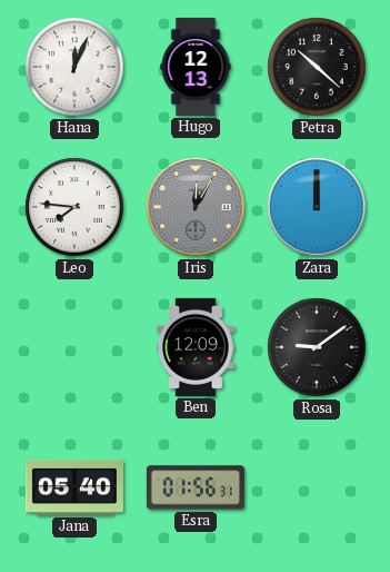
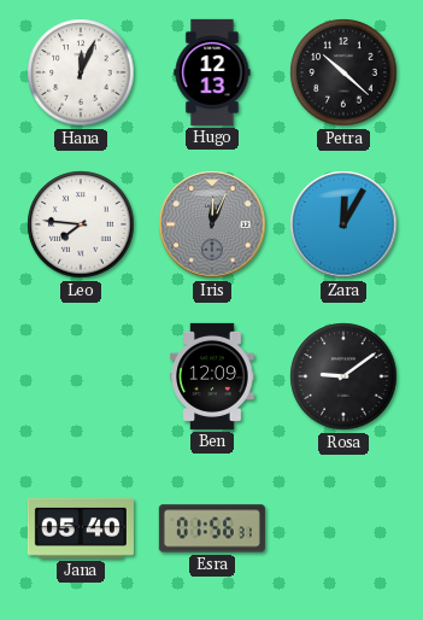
Iris: 12:05 -> 12:04 (212, 224)
Zara: 12:00 -> 12:05 (343, 224)
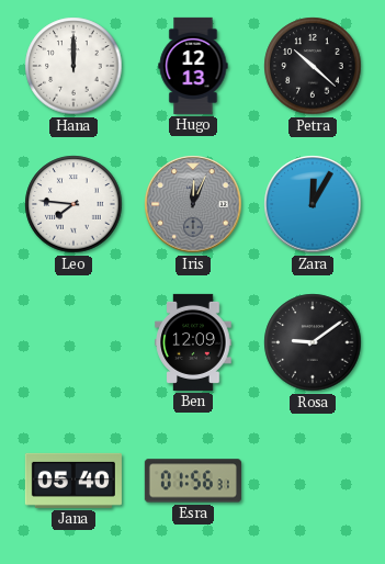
Hana: 12:04 -> 12:00 (73, 66)
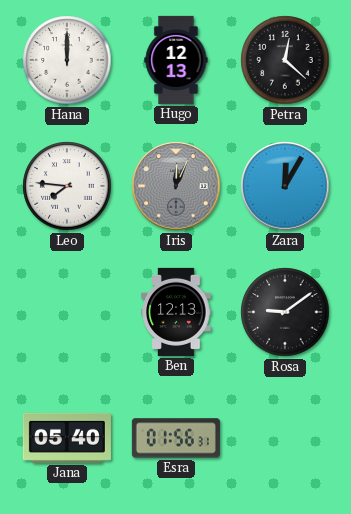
Petra: 10:22 -> 12:22 (285, 60)
Ben: 12:09 -> 12:13 (176, 312)
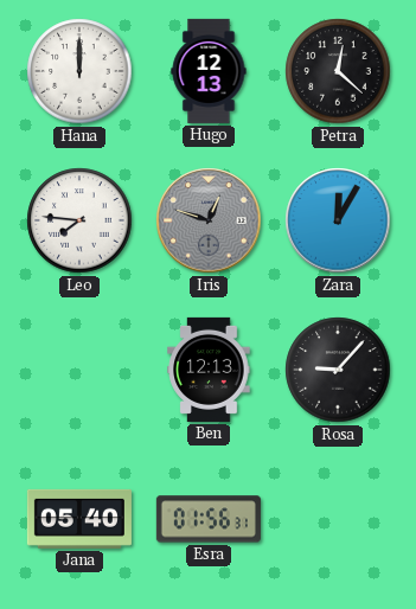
Iris: 12:04 -> 12:48 (209, 220)
Rosa: 9:09 -> 9:07 (338, 370)
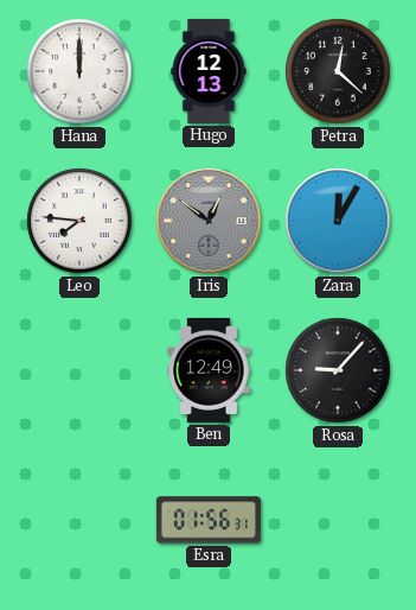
Iris: 12:48 -> 12:51 (209, 221)
Ben: 12:13 -> 12:49 (209, 370)
Jana: 05:40 -> none (79, 519)
